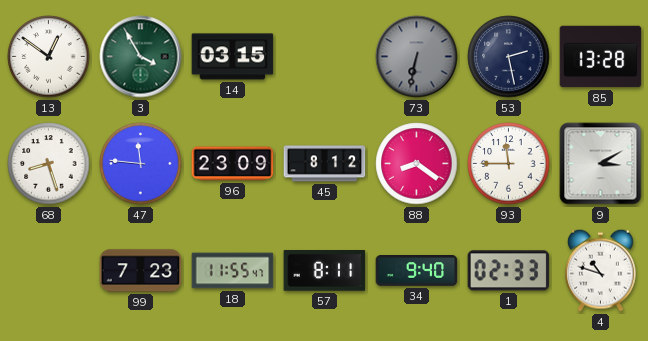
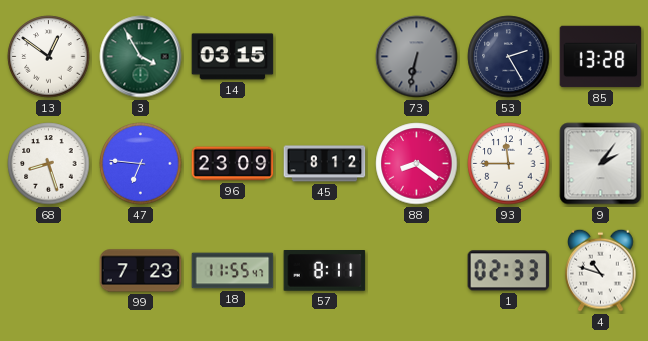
53: 2:28 -> 2:25 (509, 57)
47: 11:46 -> 6:46 (141, 164)
9: 3:10 -> 2:06 (601, 164)
34: 9:40 -> none (417, 271)
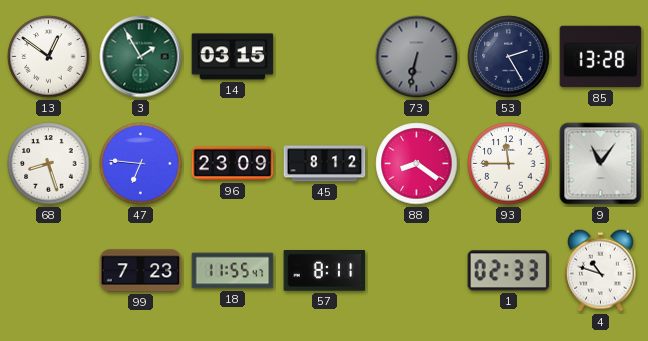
3: 3:55 -> 1:55 (141, 57)
9: 2:06 -> 11:06 (601, 164)
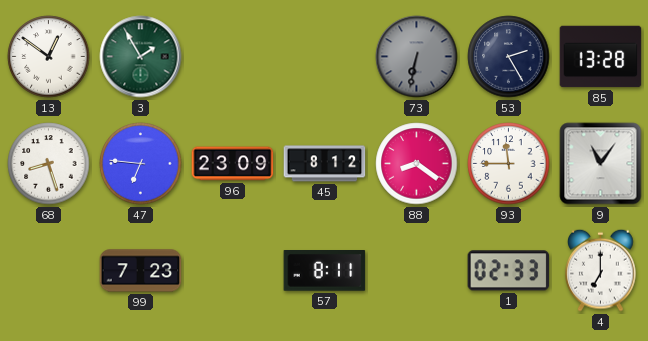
14: 03:15 -> none (233, 57)
18: 11:55 -> none (233, 271)
4: 10:48 -> 7:00 (601, 270)
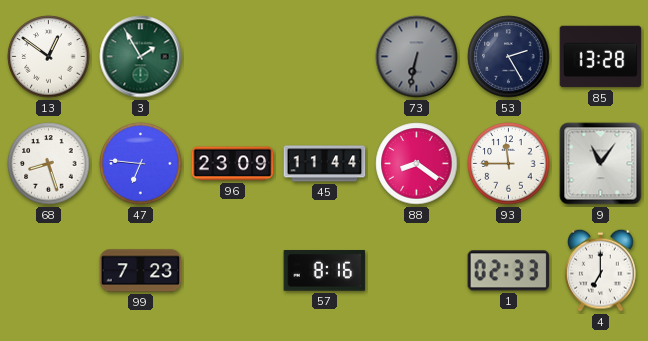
45: 8:12 -> 11:44 (325, 164)
57: 8:11 -> 8:16 (325, 271)
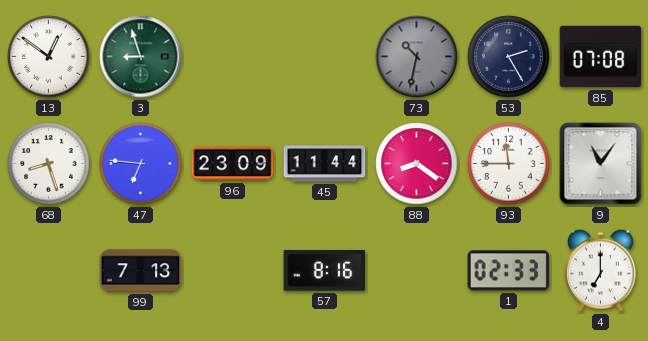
3: 1:55 -> 8:57 (141, 57)
73: 6:32 -> 10:32 (417, 57)
85: 13:28 -> 07:08 (601, 57)
99: 7:23 -> 7:13 (141, 271)
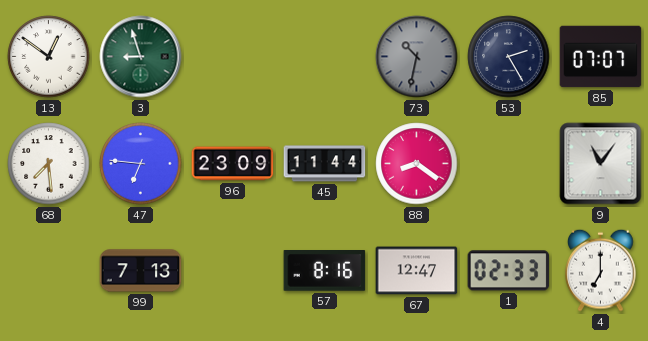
85: 07:08 -> 07:07 (601, 57)
68: 8:27 -> 7:29 (49, 164)
93: 11:45 -> none (509, 164)
67: none -> 12:47 (417, 271)
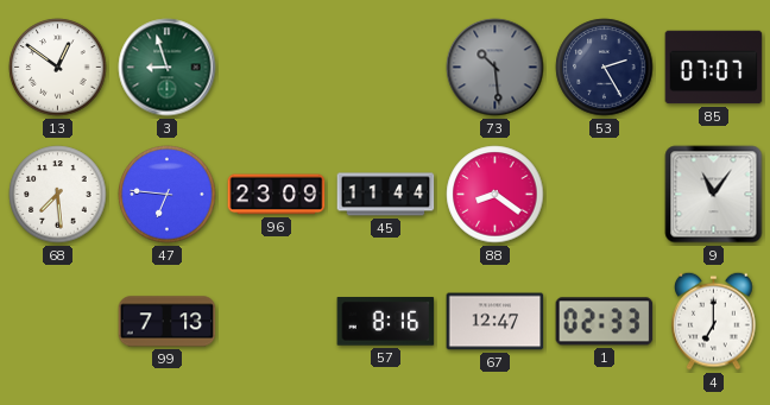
73: 10:32 -> 10:29 (496, 68)
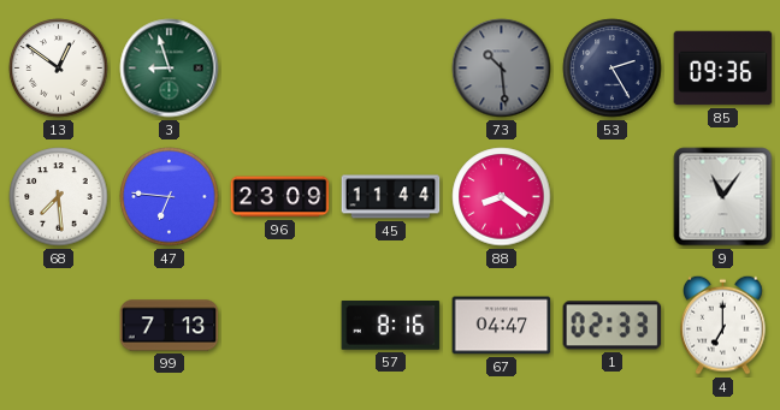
85: 07:07 -> 09:36 (723, 69)
67: 12:47 -> 04:47 (502, 326)
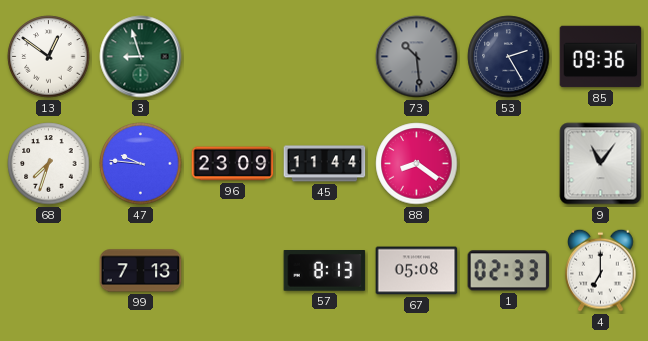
68: 7:29 -> 7:33 (49, 164)
47: 6:46 -> 9:46 (141, 164)
57: 8:16 -> 8:13 (325, 271)
67: 04:47 -> 05:08 (417, 271)
